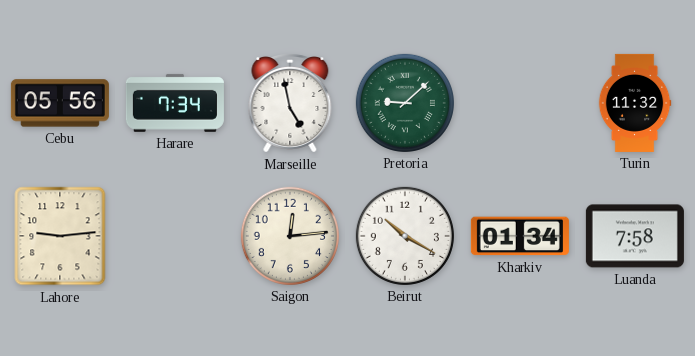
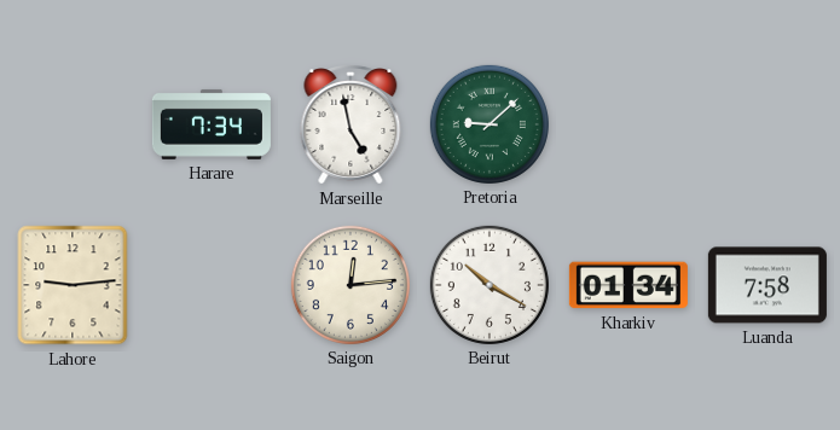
Cebu: 05:56 -> none (60, 103)
Turin: 11:32 -> none (635, 103)
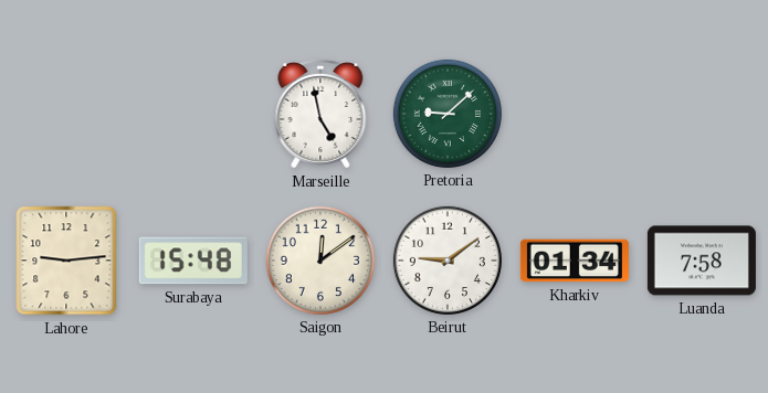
Harare: 7:34 -> none (212, 124)
Surabaya: none -> 15:48 (193, 261)
Saigon: 12:14 -> 12:09 (320, 261)
Beirut: 10:20 -> 9:09 (448, 261)
